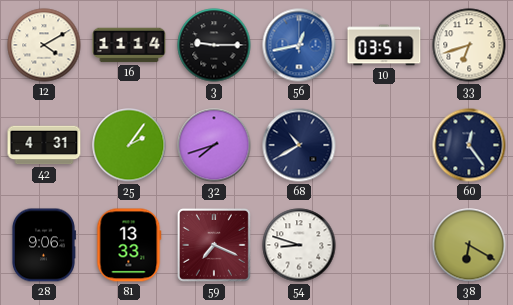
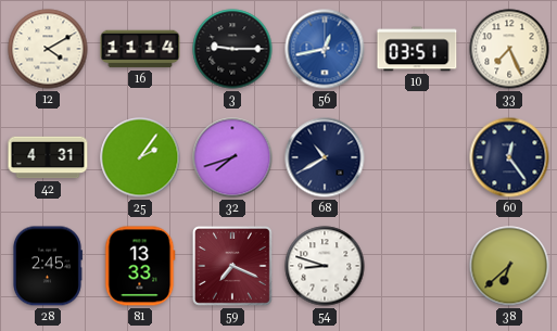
33: 6:42 -> 7:26 (509, 49)
28: 9:06 -> 2:45 (47, 266)
38: 6:20 -> 6:38 (509, 266)
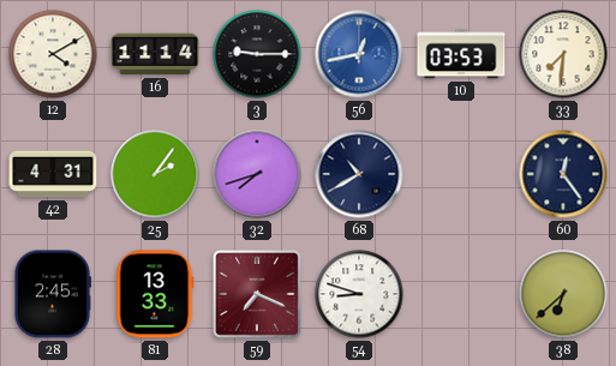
10: 03:51 -> 03:53 (461, 54)
33: 7:26 -> 7:31 (563, 54)
